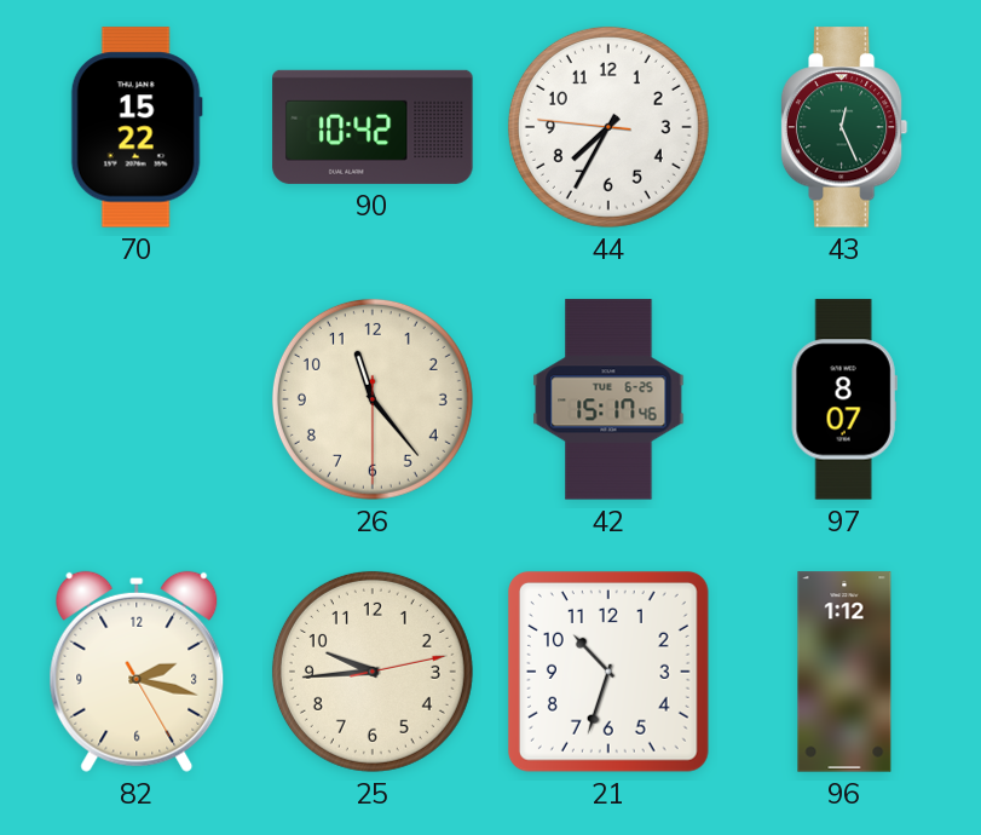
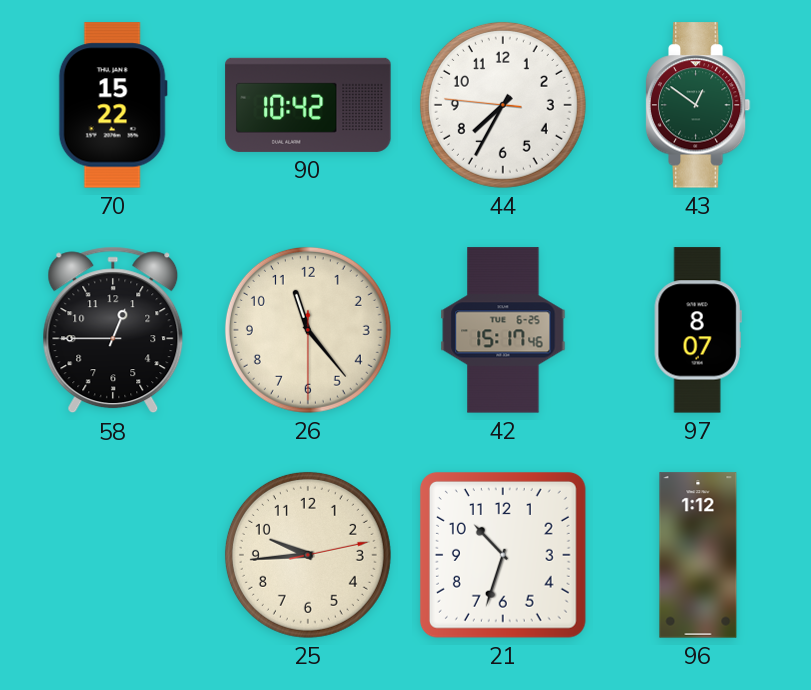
43: 12:26 -> 12:51 (698, 105)
58: none -> 12:45 (113, 330)
82: 2:17 -> none (137, 672)
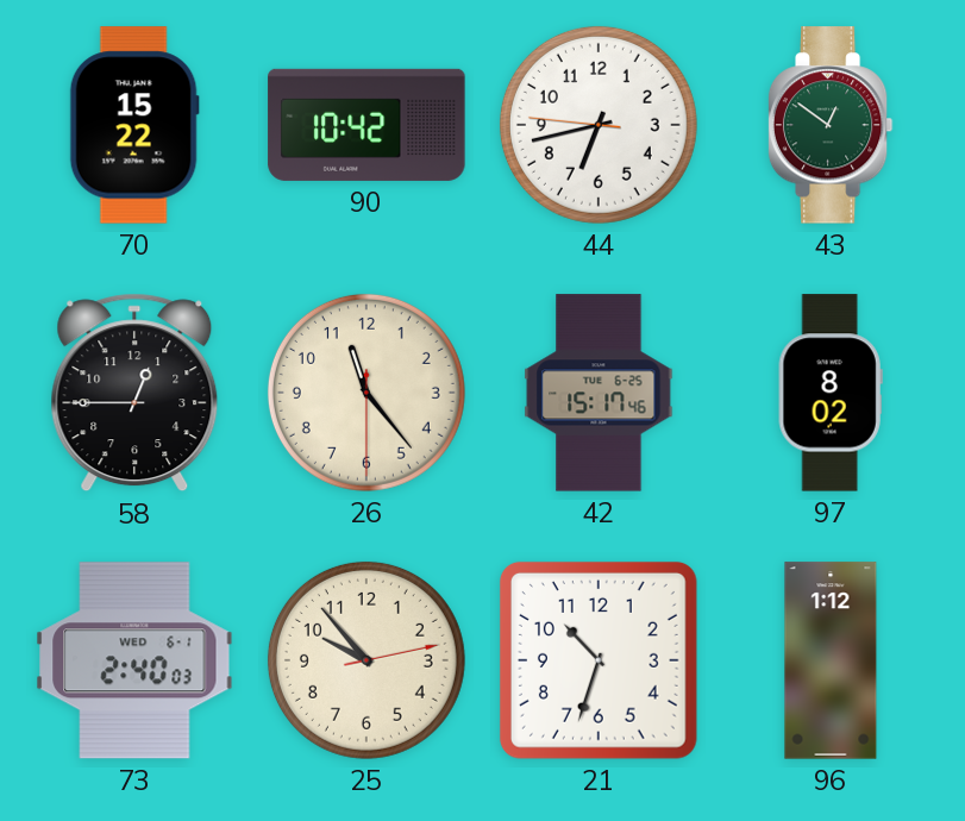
44: 7:34 -> 6:42 (599, 125)
97: 8:07 -> 8:02 (831, 393)
73: none -> 2:40 (134, 660)
25: 9:44 -> 9:53 (366, 660)
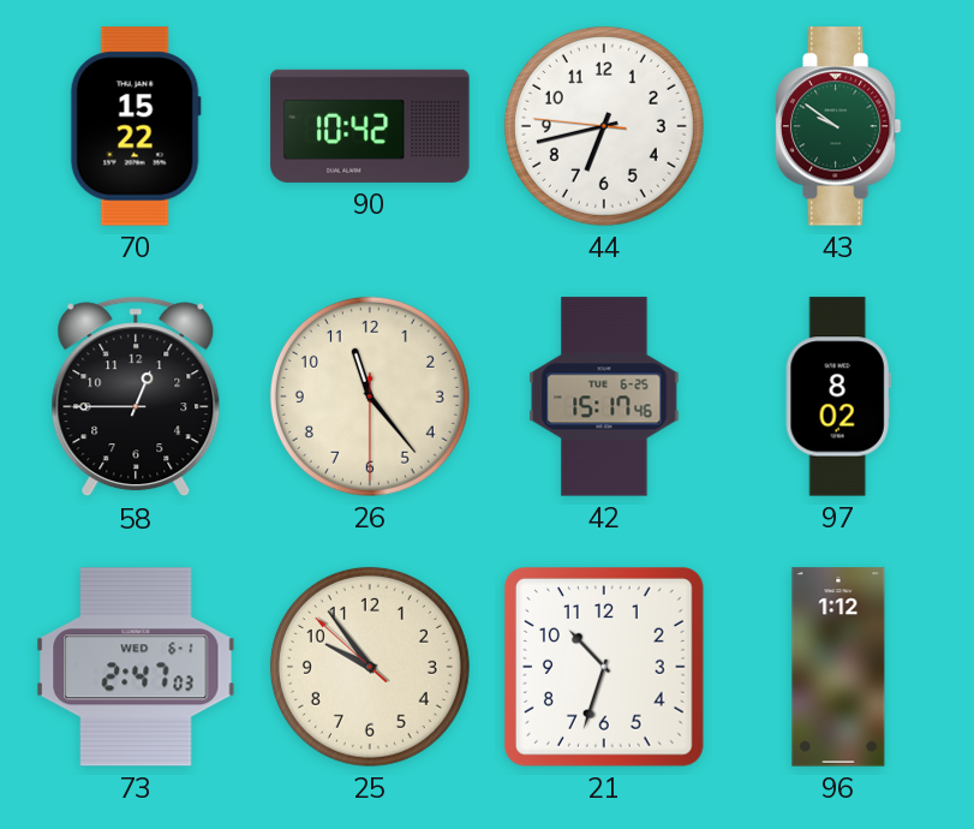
43: 12:51 -> 9:51 (838, 126)
73: 2:40 -> 2:47 (136, 667)
25: 9:53:13 -> 9:53:52 (370, 667)
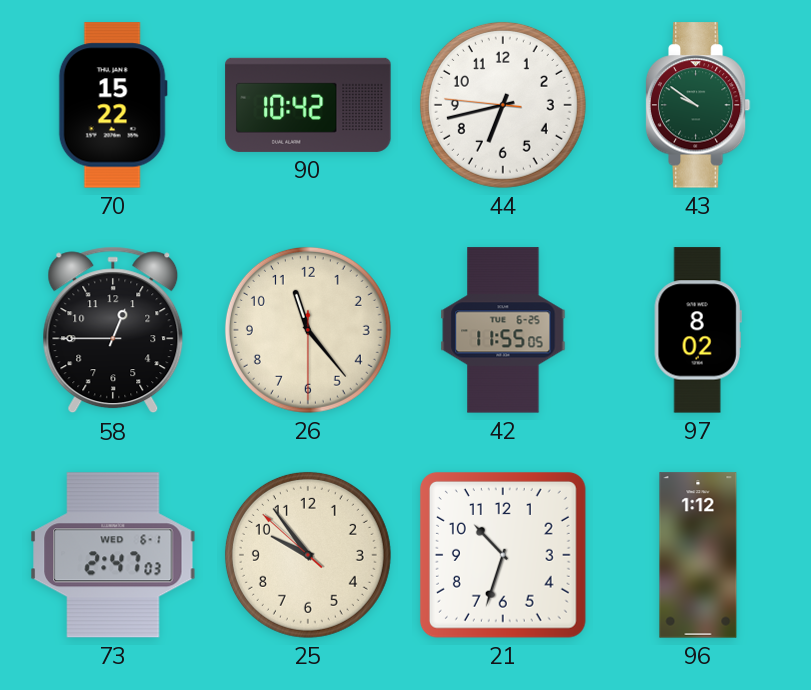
42: 15:17 -> 11:55 (503, 330)
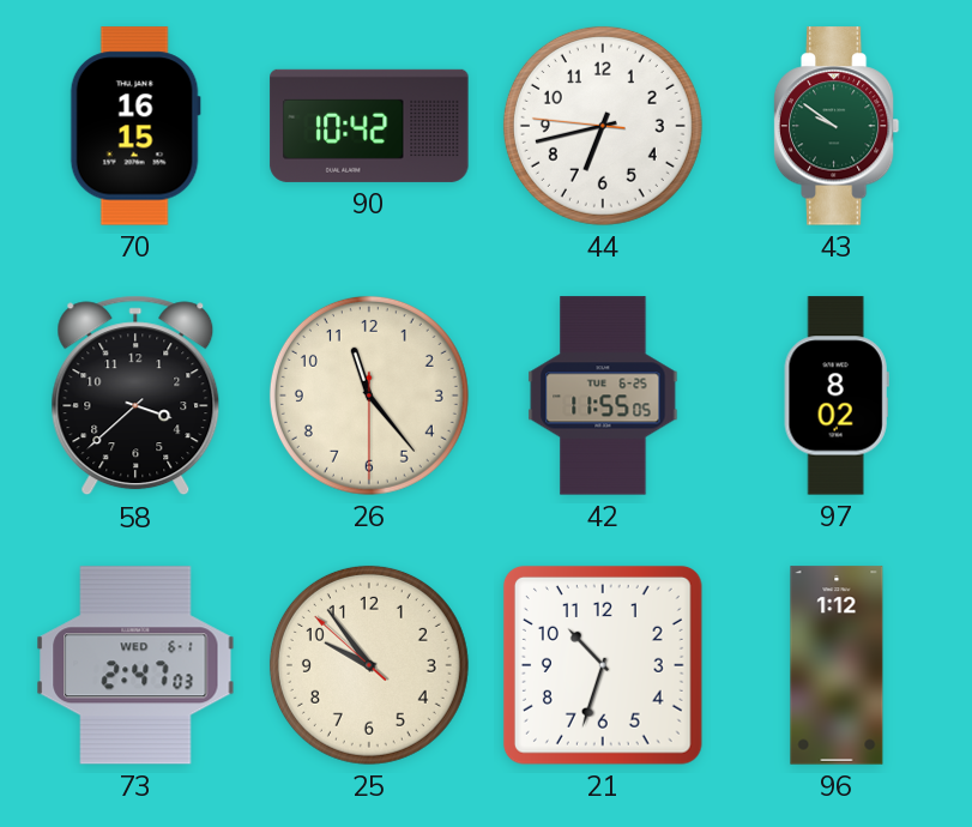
70: 15:22 -> 16:15 (135, 126)
58: 12:45 -> 3:38 (135, 396)
